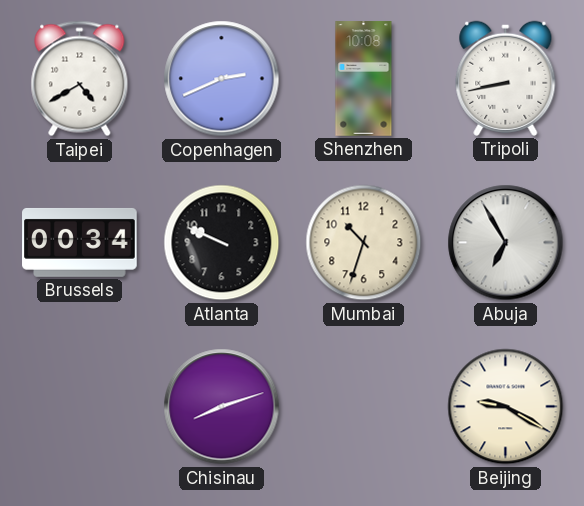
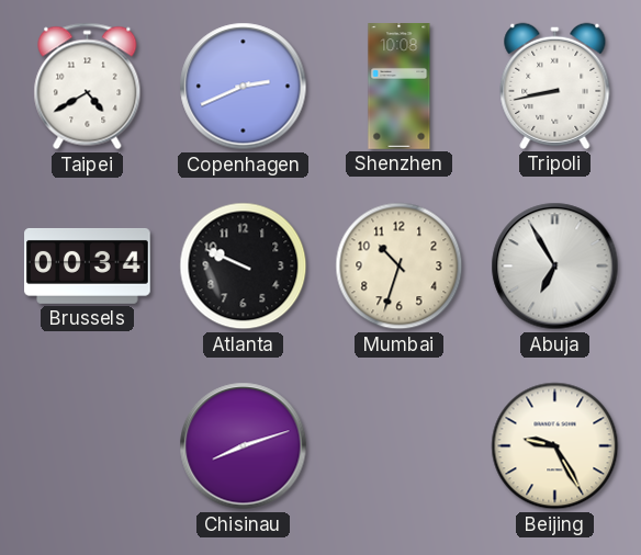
Beijing: 9:20 -> 9:25 (555, 446)
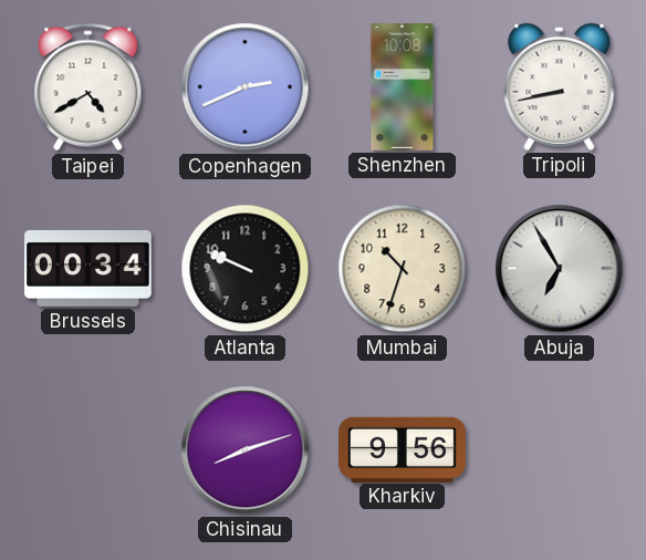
Kharkiv: none -> 9:56 (403, 449)
Beijing: 9:25 -> none (555, 446)
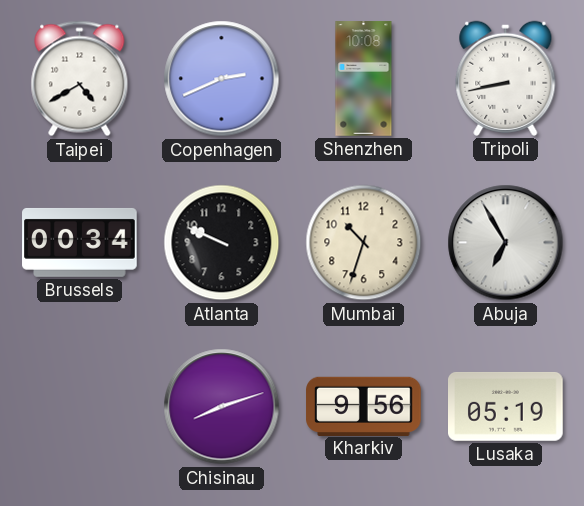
Lusaka: none -> 05:19 (506, 406)
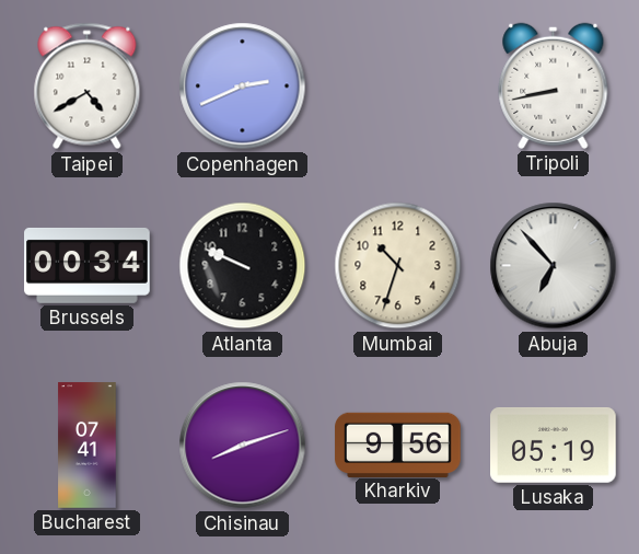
Shenzhen: 10:08 -> none (364, 79)
Abuja: 6:55 -> 6:53 (554, 266)
Bucharest: none -> 07:41 (88, 446)
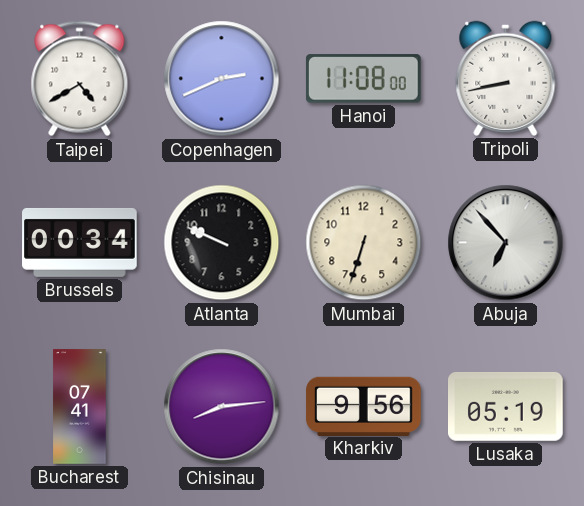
Hanoi: none -> 11:08 (363, 79)
Mumbai: 10:33 -> 6:33 (364, 243)
Chisinau: 8:12 -> 8:14 (222, 407)
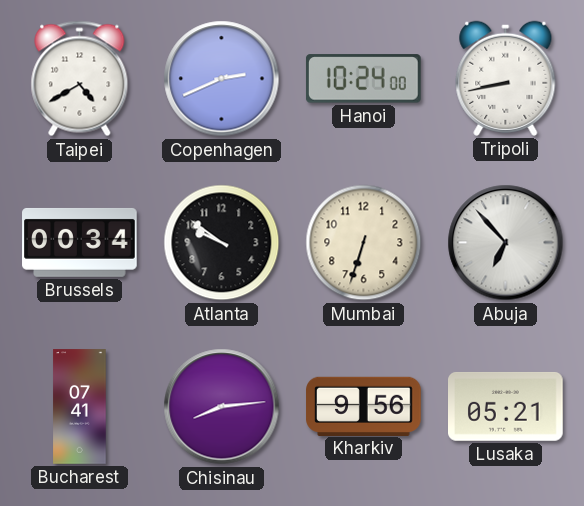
Hanoi: 11:08 -> 10:24 (363, 79)
Atlanta: 9:49 -> 9:51 (222, 243)
Lusaka: 05:19 -> 05:21 (506, 406)
